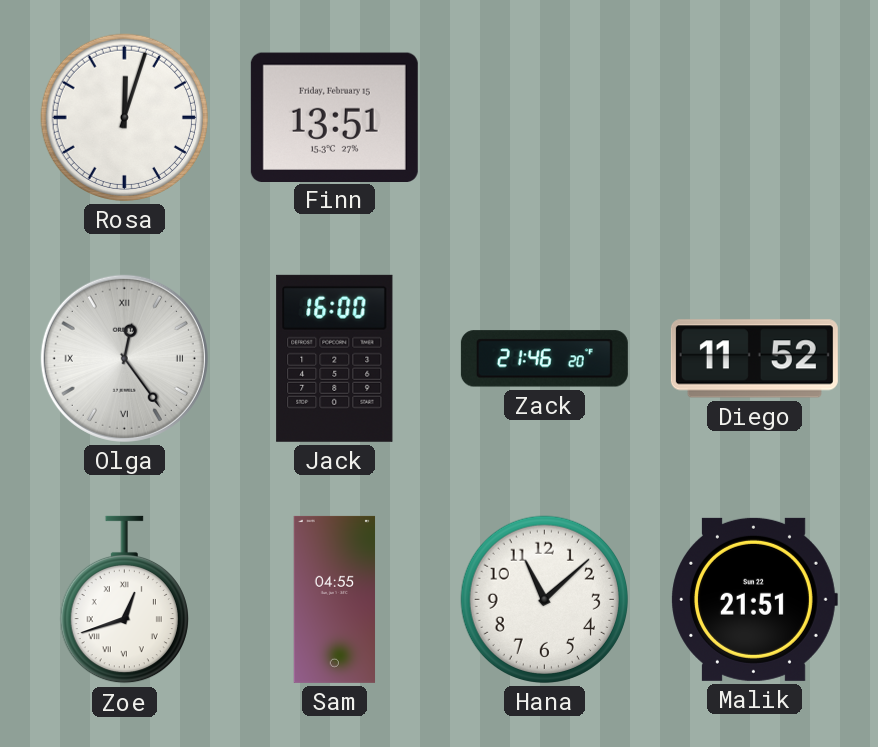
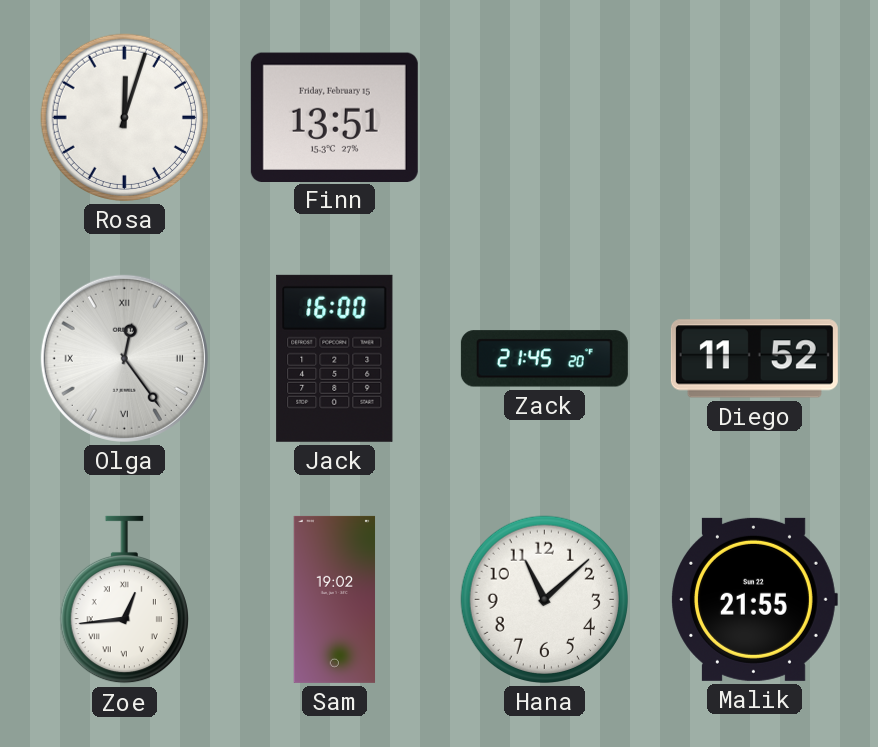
Zack: 21:46 -> 21:45 (544, 359)
Zoe: 12:42 -> 12:44 (124, 600)
Sam: 04:55 -> 19:02 (335, 599)
Malik: 21:51 -> 21:55 (754, 599)
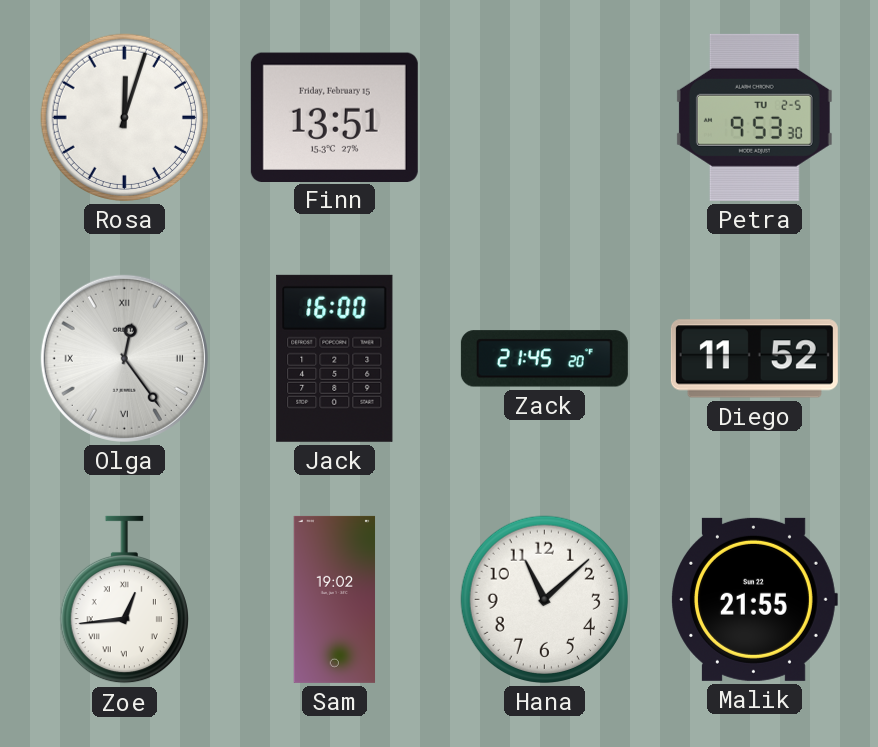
Petra: none -> 9:53 (754, 117)
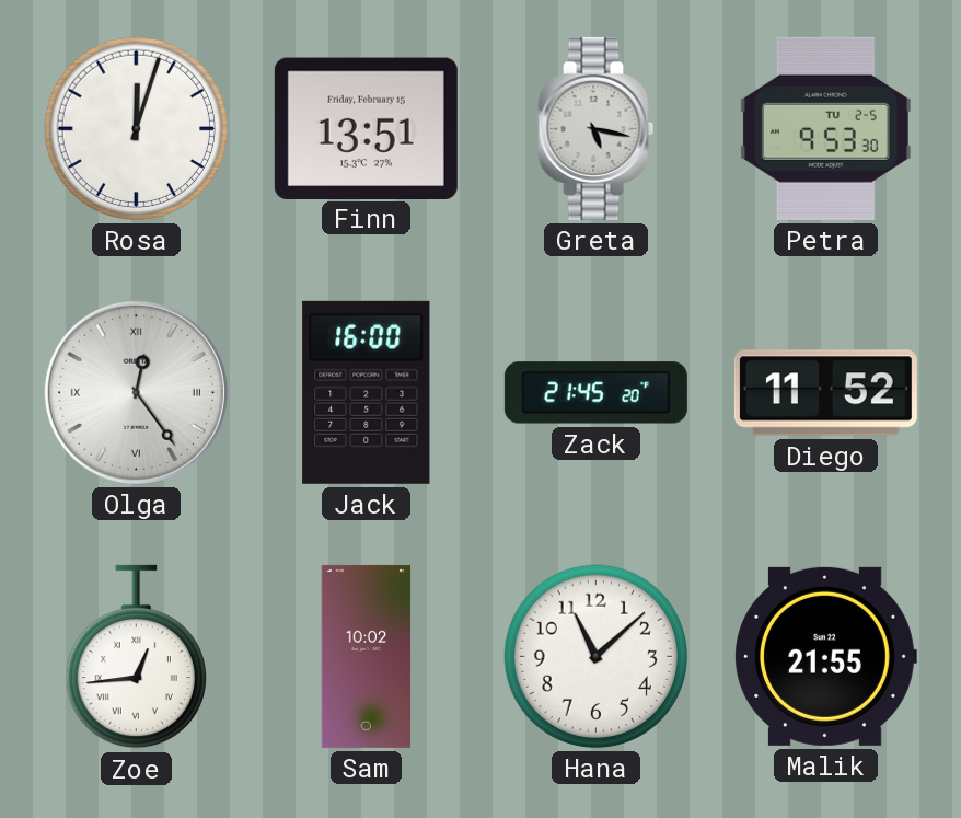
Greta: none -> 5:17 (597, 128)
Sam: 19:02 -> 10:02 (367, 656)
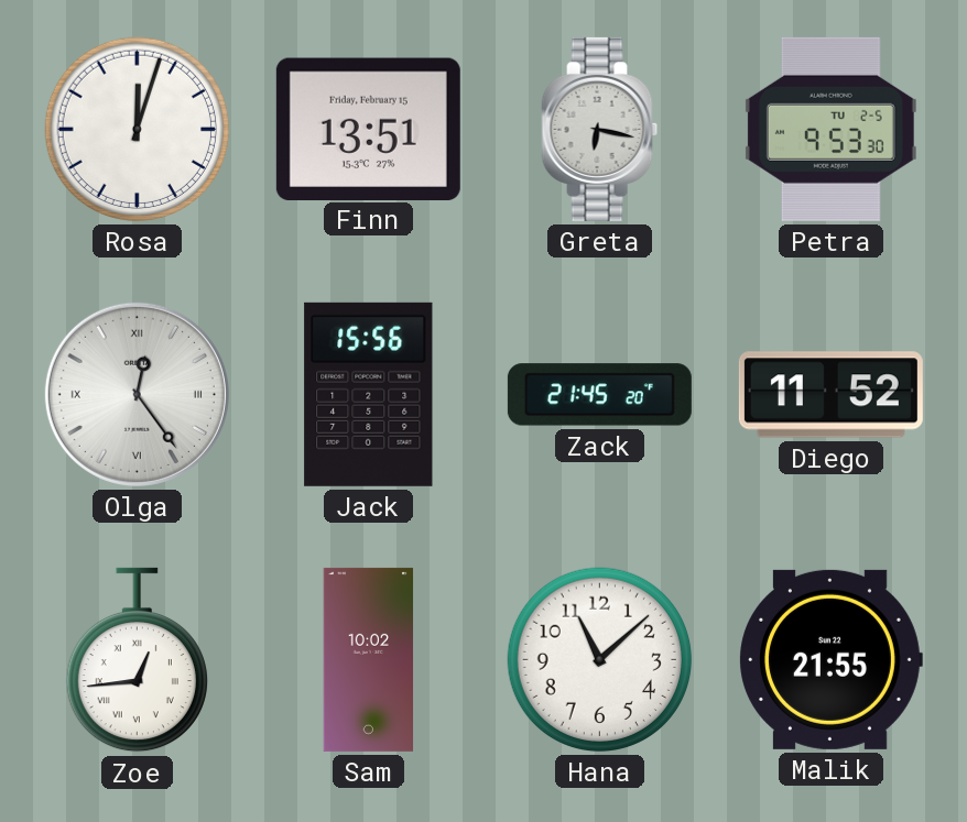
Greta: 5:17 -> 6:17 (600, 129)
Jack: 16:00 -> 15:56 (369, 394)
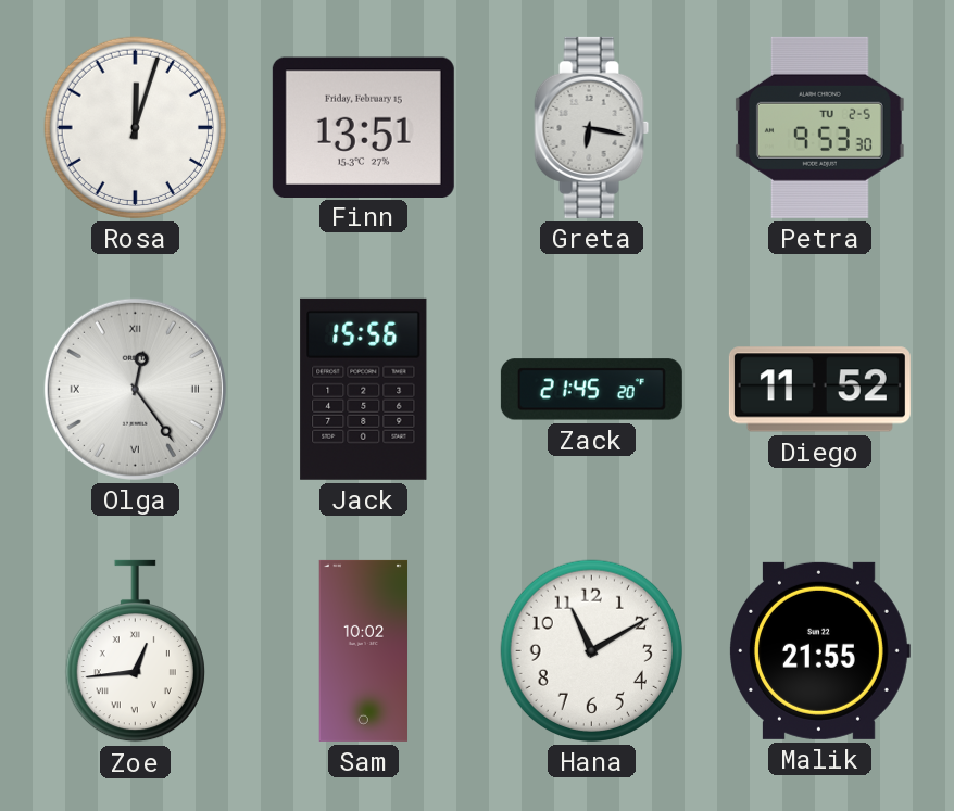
Hana: 11:08 -> 11:10 (591, 650)
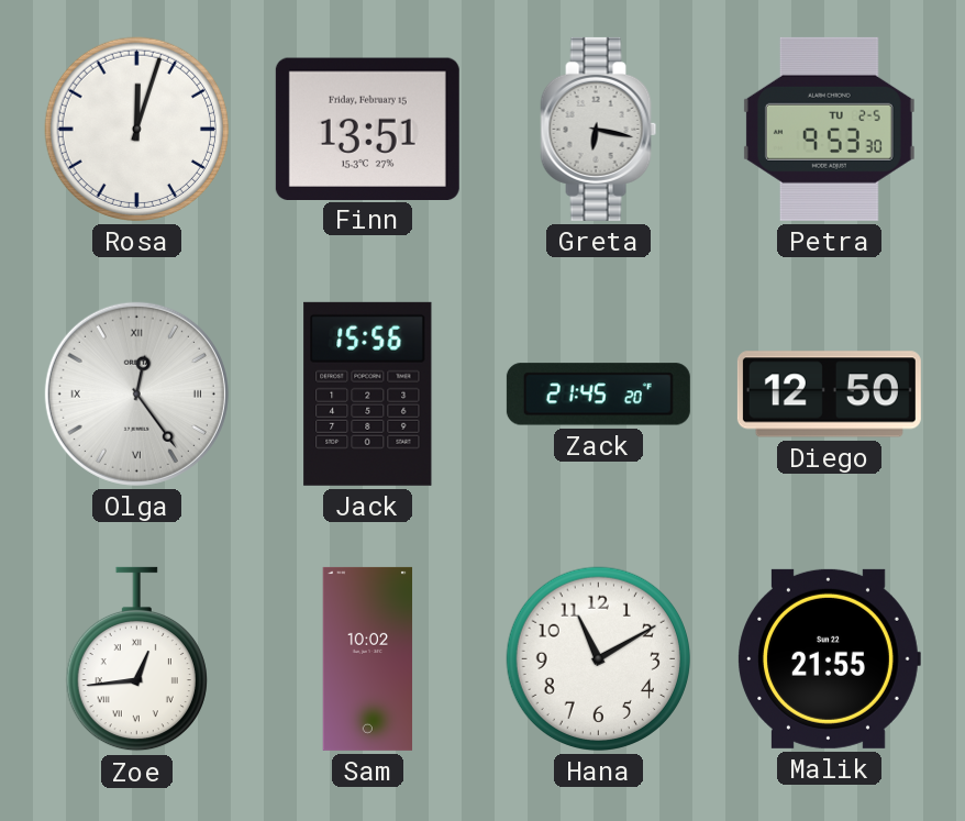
Diego: 11:52 -> 12:50 (829, 395)
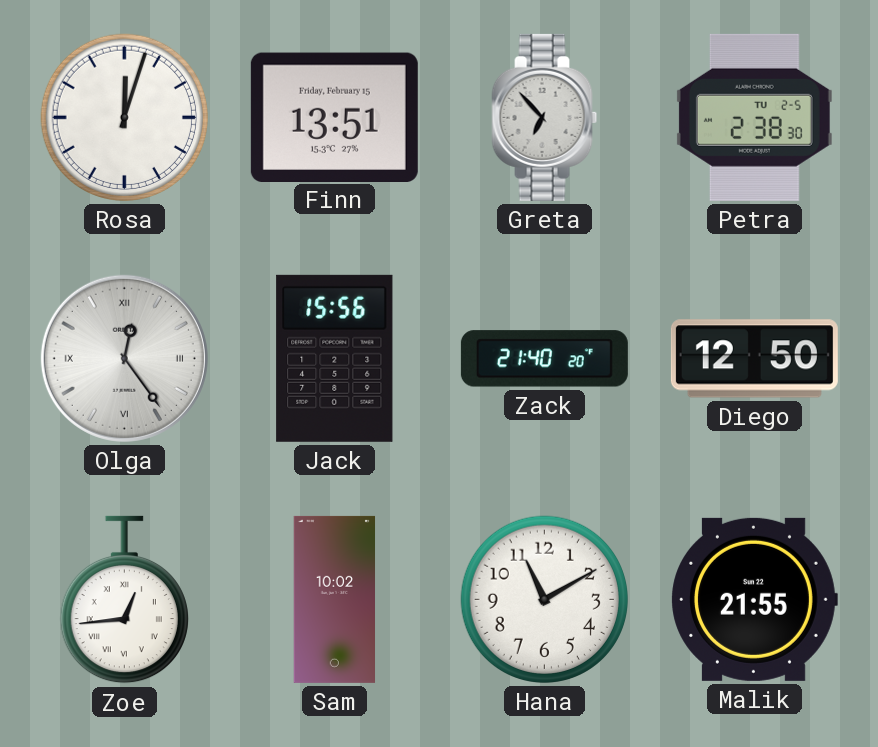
Greta: 6:17 -> 6:53 (545, 117)
Petra: 9:53 -> 2:38 (754, 117)
Zack: 21:45 -> 21:40 (544, 359)
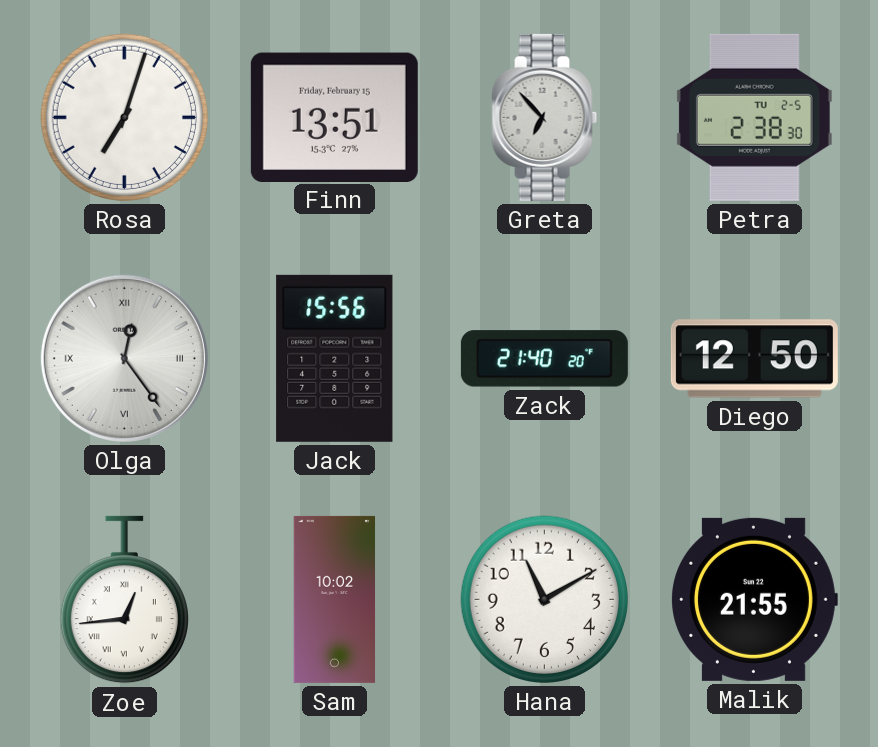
Rosa: 12:03 -> 7:03 (124, 117)
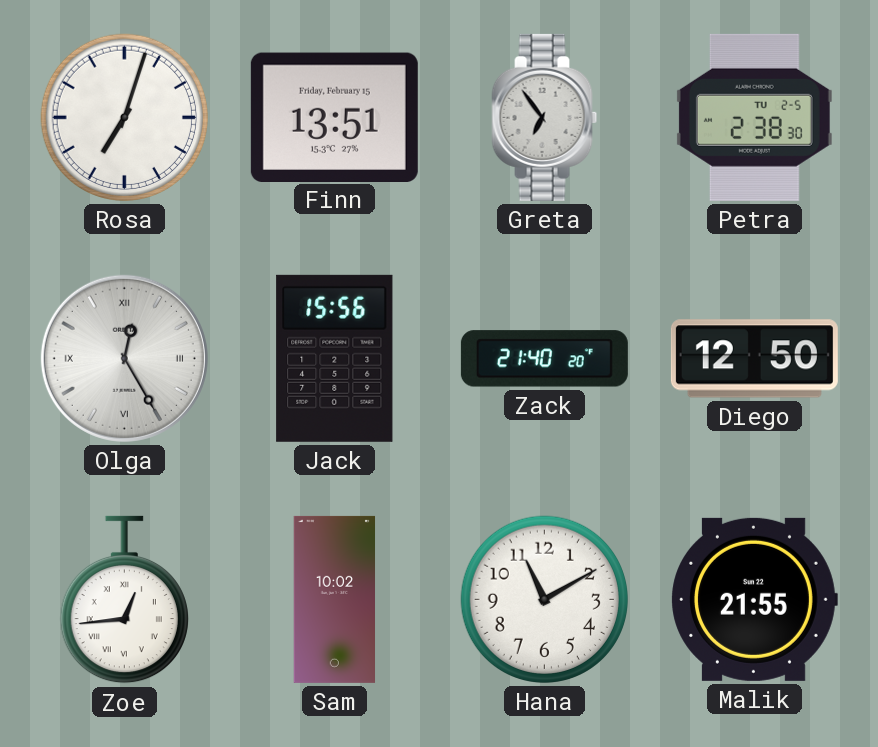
Greta: 6:53 -> 6:54 (545, 117)
Olga: 12:24 -> 12:25 (124, 358)
